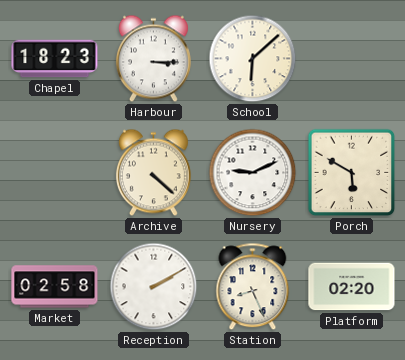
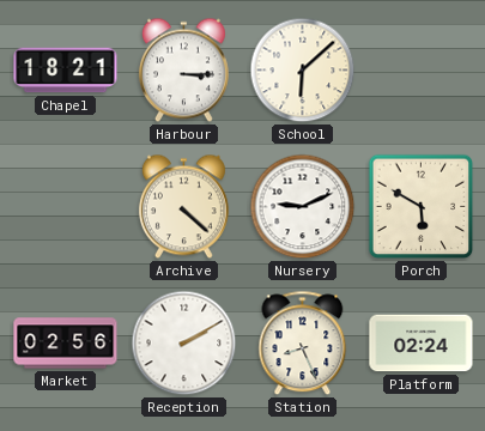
Chapel: 18:23 -> 18:21 (66, 71)
Market: 02:58 -> 02:56 (66, 344)
Platform: 02:20 -> 02:24 (422, 344)
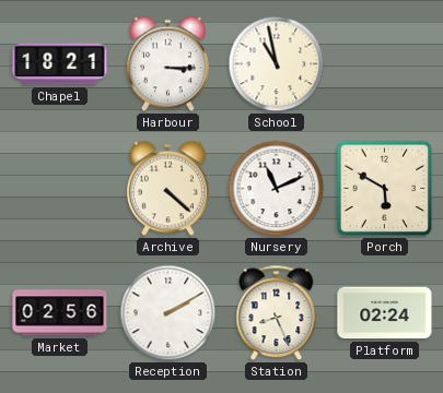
School: 6:08 -> 10:58 (277, 64)
Nursery: 9:11 -> 11:11 (277, 189)
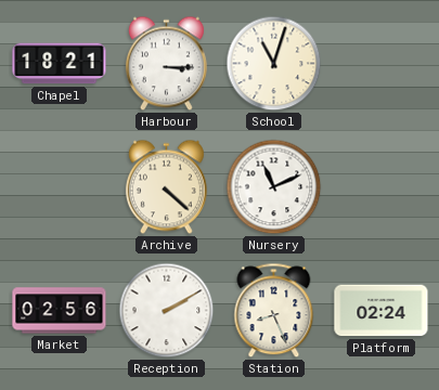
School: 10:58 -> 11:03 (274, 64)
Porch: 5:50 -> none (385, 189)
